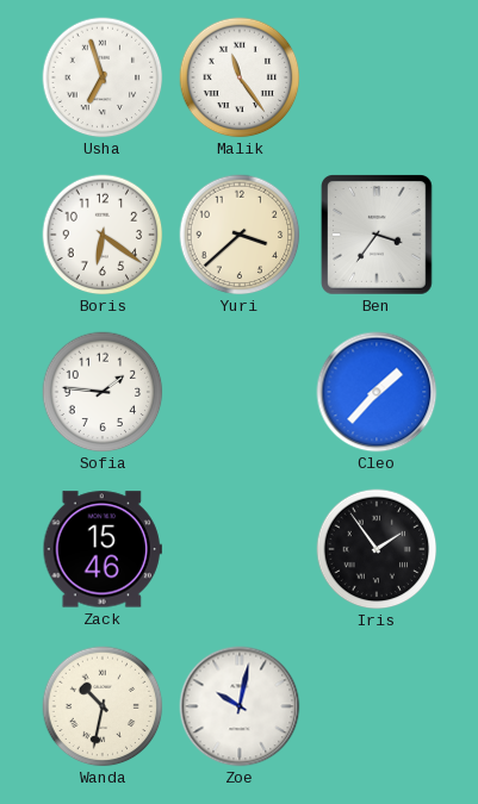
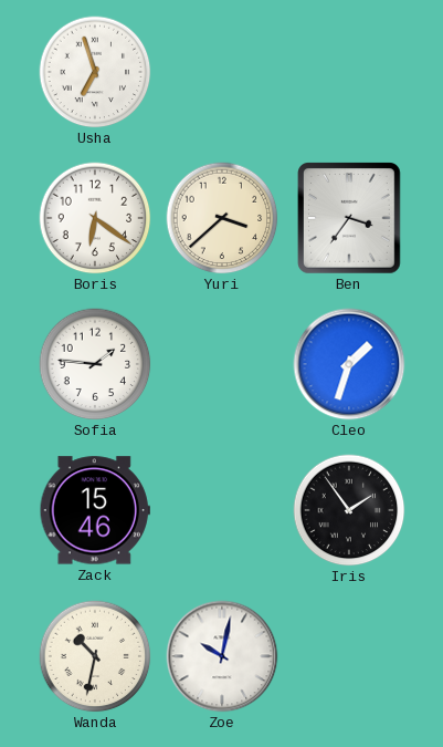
Malik: 11:24 -> none (240, 77)
Cleo: 1:37 -> 1:33 (349, 364)
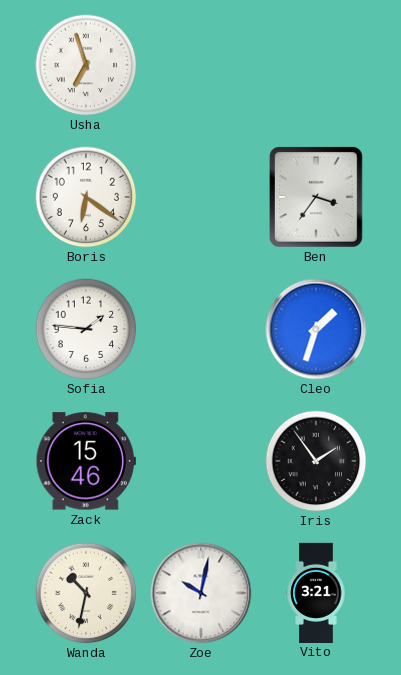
Yuri: 3:38 -> none (222, 218)
Vito: none -> 3:21 (316, 592)
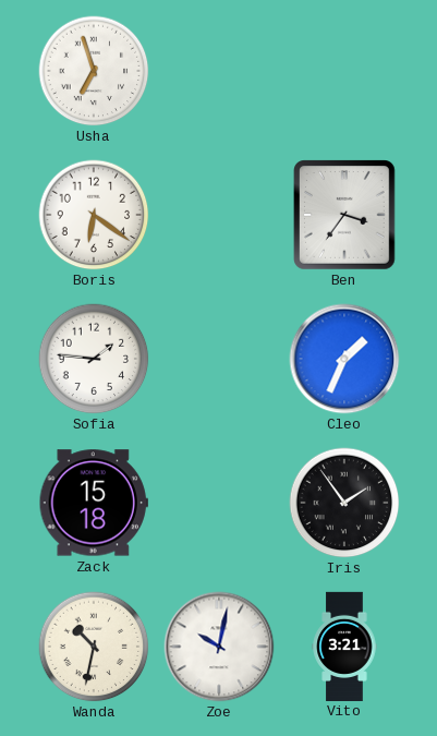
Cleo: 1:33 -> 1:34 (344, 359)
Zack: 15:46 -> 15:18 (94, 503)
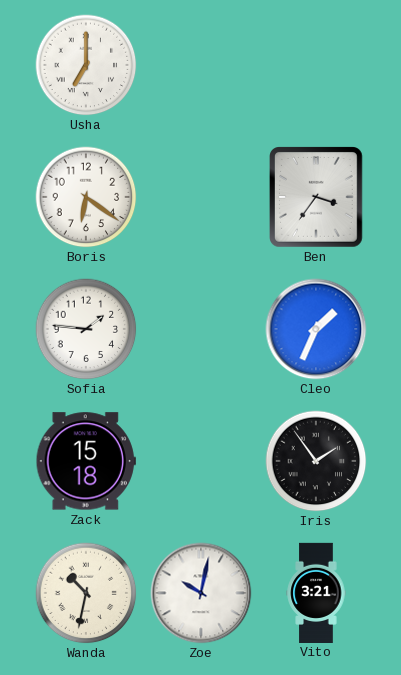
Usha: 6:57 -> 7:00 (86, 65)
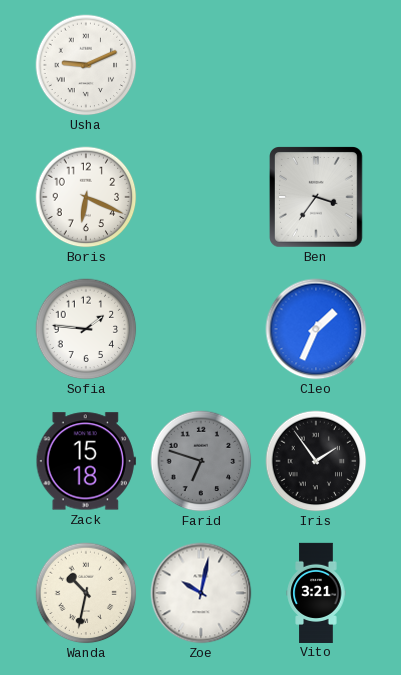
Usha: 7:00 -> 9:11 (86, 65)
Boris: 6:21 -> 6:19 (86, 197)
Farid: none -> 6:48 (201, 461)
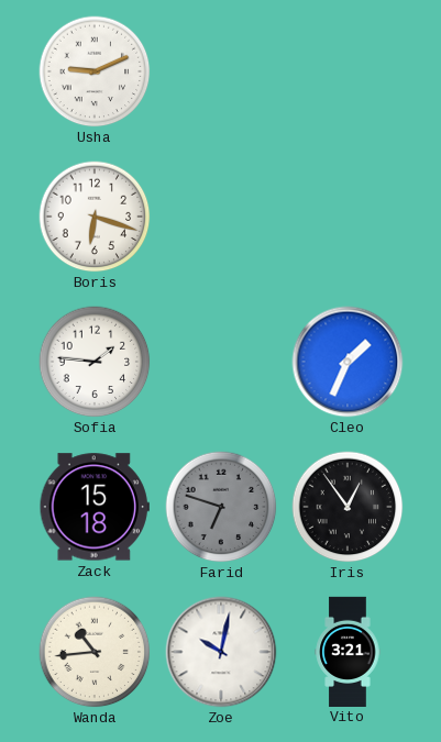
Boris: 6:19 -> 6:18 (95, 217)
Ben: 3:36 -> none (317, 198)
Iris: 1:54 -> 12:54 (348, 507)
Wanda: 10:32 -> 10:44 (95, 652)
